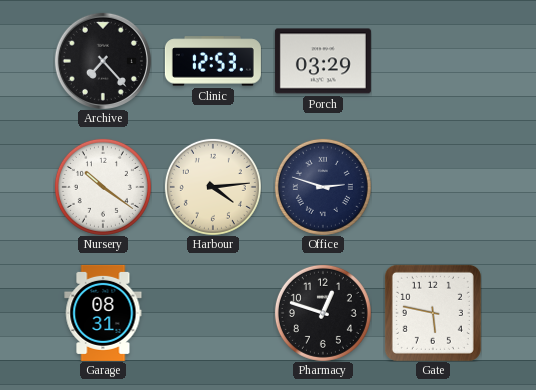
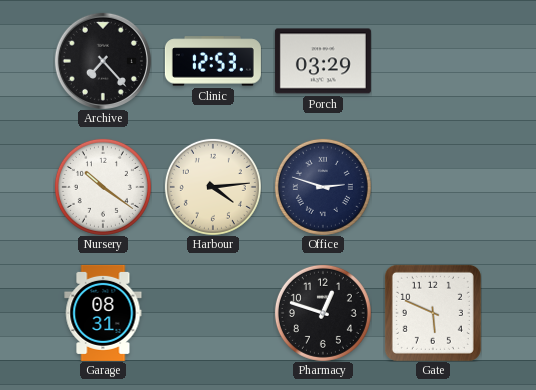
Gate: 5:47 -> 5:49 (433, 313)
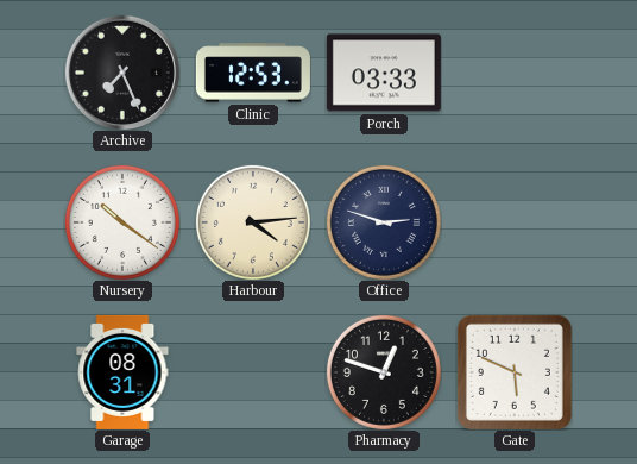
Archive: 7:23 -> 7:26 (122, 73)
Porch: 03:29 -> 03:33 (384, 73)
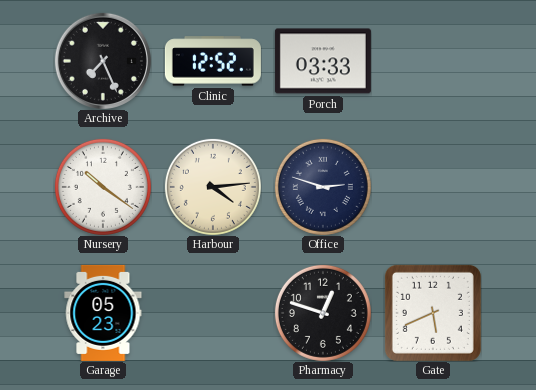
Clinic: 12:53 -> 12:52 (213, 61)
Garage: 08:31 -> 05:23 (103, 313)
Gate: 5:49 -> 5:41 (433, 313)
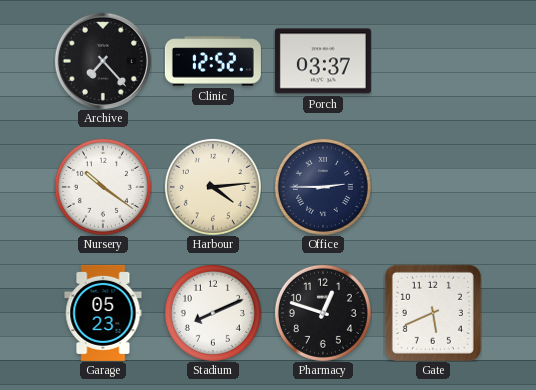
Archive: 7:26 -> 7:23 (103, 61)
Porch: 03:33 -> 03:37 (323, 61)
Office: 2:48 -> 2:45 (323, 187)
Stadium: none -> 8:11 (213, 313)
